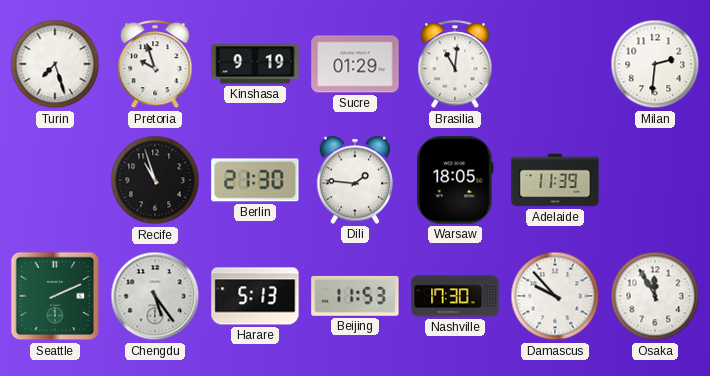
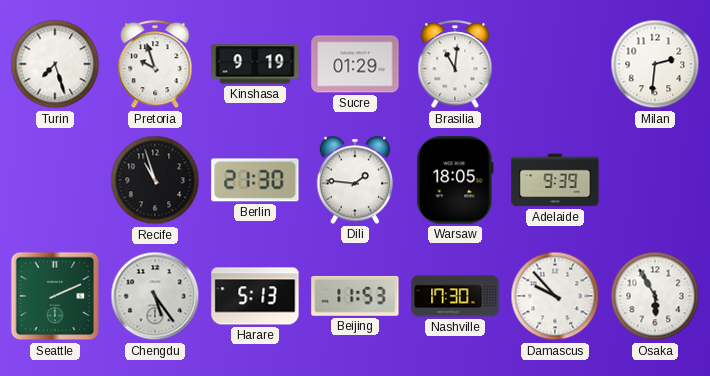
Adelaide: 11:39 -> 9:39 (555, 180)
Osaka: 11:55 -> 5:55 (655, 296)
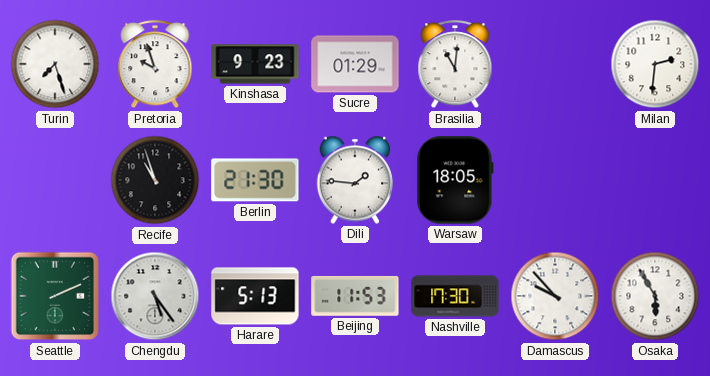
Kinshasa: 9:19 -> 9:23 (255, 64)
Adelaide: 9:39 -> none (555, 180)
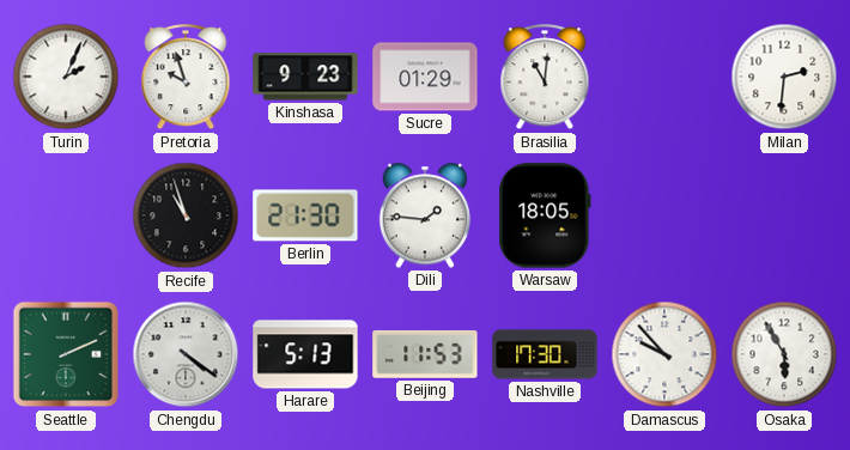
Turin: 7:27 -> 2:04 (66, 77)
Chengdu: 5:24 -> 4:21 (186, 354)
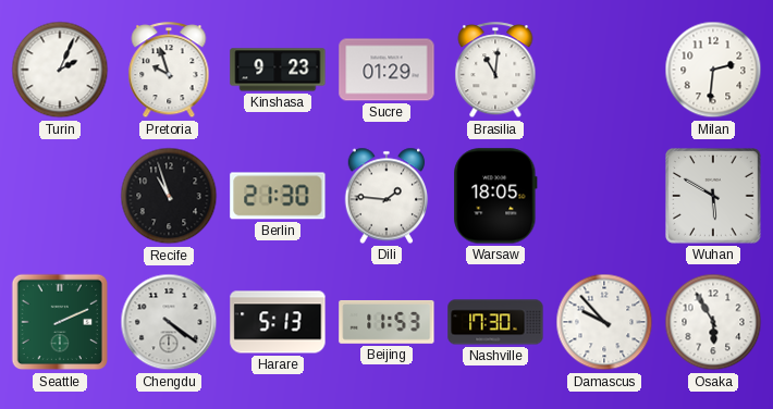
Wuhan: none -> 5:50 (714, 197)
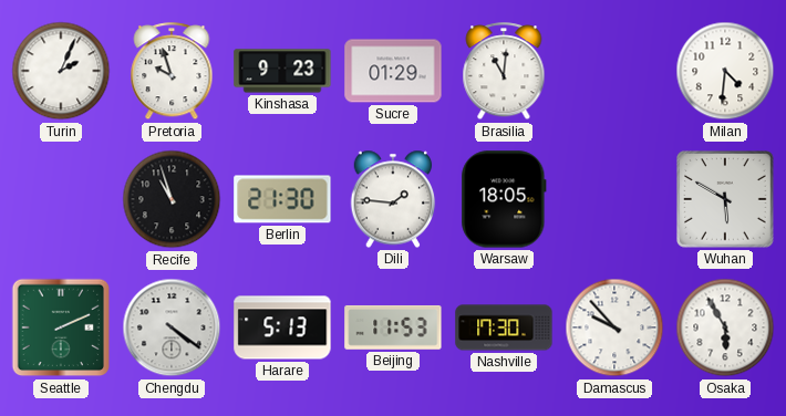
Milan: 2:31 -> 4:31 (725, 71)
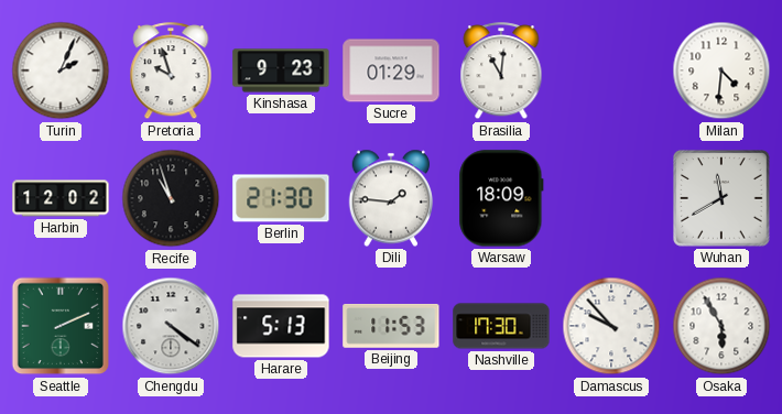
Harbin: none -> 12:02 (61, 198)
Warsaw: 18:05 -> 18:09 (501, 198)
Wuhan: 5:50 -> 11:40 (723, 199)
